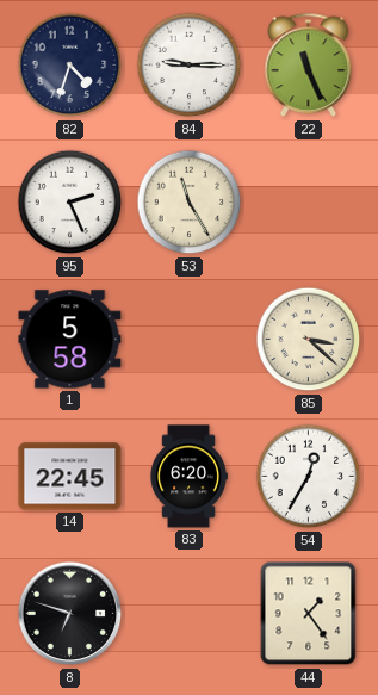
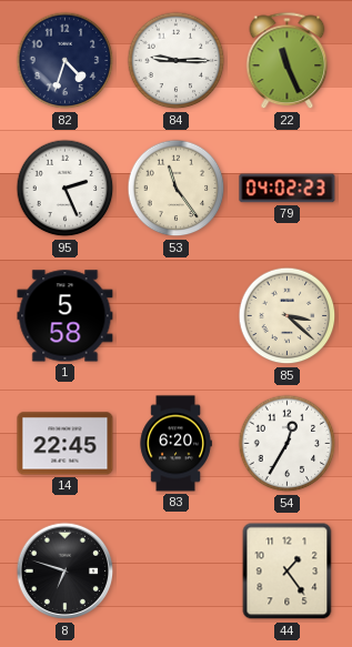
53: 11:25 -> 11:24 (177, 189)
79: none -> 04:02 (288, 189)
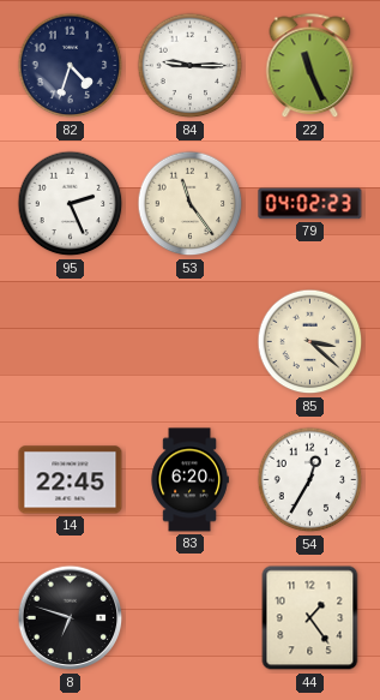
1: 5:58 -> none (66, 316)
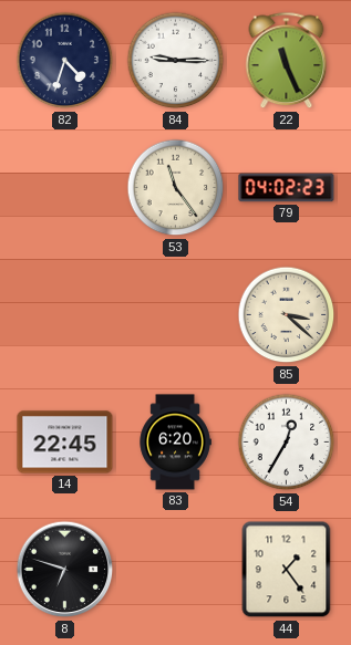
95: 2:26 -> none (71, 204)
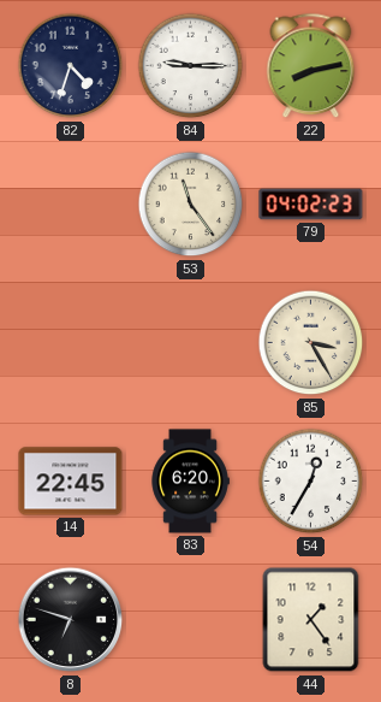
22: 11:26 -> 8:13 (311, 66)
85: 3:22 -> 3:25 (311, 343)
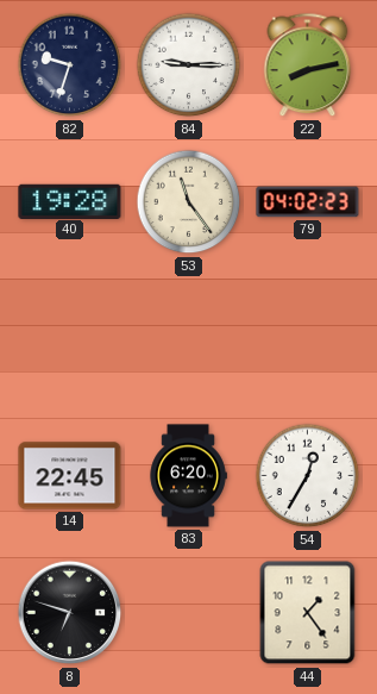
82: 4:33 -> 9:33 (70, 65)
40: none -> 19:28 (70, 201)
85: 3:25 -> none (311, 343)
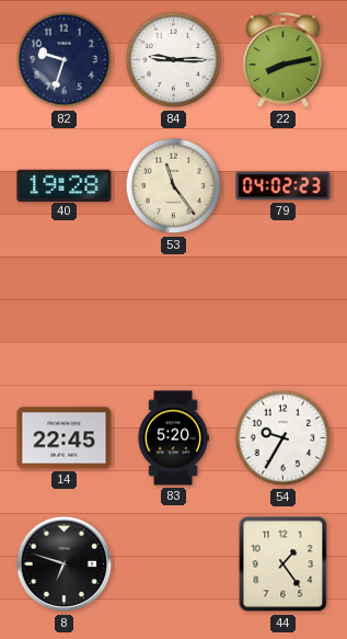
83: 6:20 -> 5:20 (173, 438)
54: 12:35 -> 9:35 (284, 438)
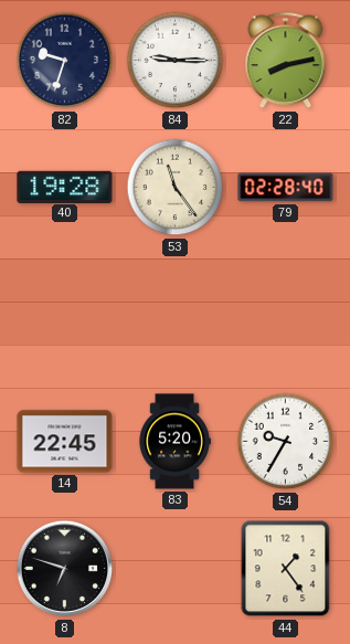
79: 04:02 -> 02:28 (286, 188)
